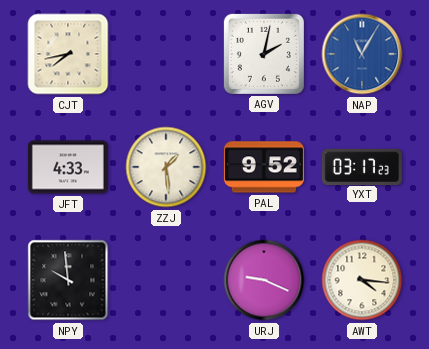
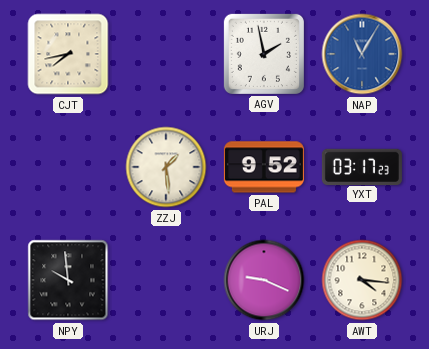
AGV: 2:02 -> 1:58 (264, 54)
JFT: 4:33 -> none (68, 167)
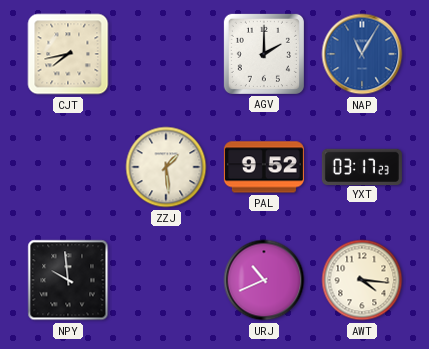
AGV: 1:58 -> 2:00 (264, 54)
URJ: 9:19 -> 10:41 (264, 280)
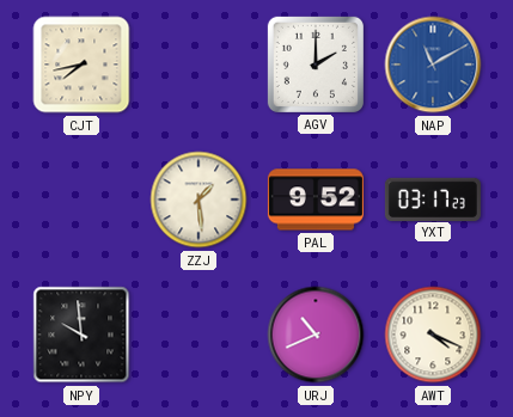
NAP: 11:05 -> 11:10 (433, 65)
AWT: 4:16 -> 4:19 (433, 335)
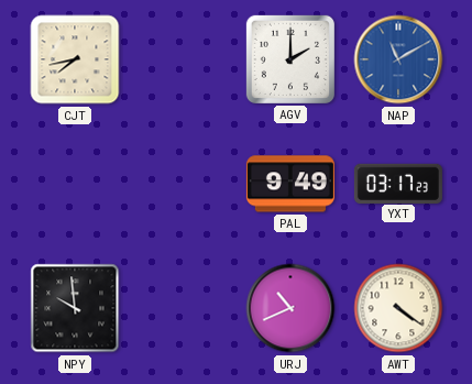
ZZJ: 1:29 -> none (199, 200)
PAL: 9:52 -> 9:49 (290, 184)
AWT: 4:19 -> 4:21 (398, 308)
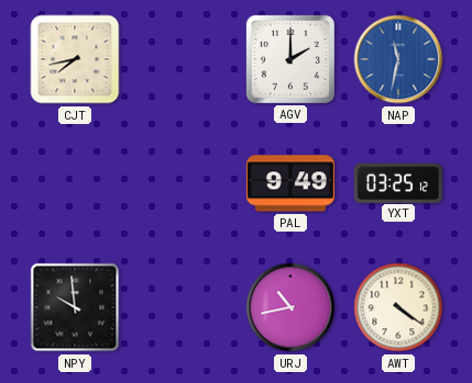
NAP: 11:10 -> 11:32 (398, 59)
YXT: 03:17 -> 03:25 (398, 182)
URJ: 10:41 -> 10:43 (290, 307)
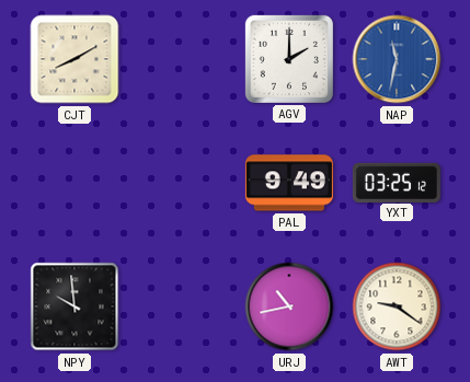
CJT: 7:43 -> 8:10 (74, 59)
AWT: 4:21 -> 9:21 (397, 306)
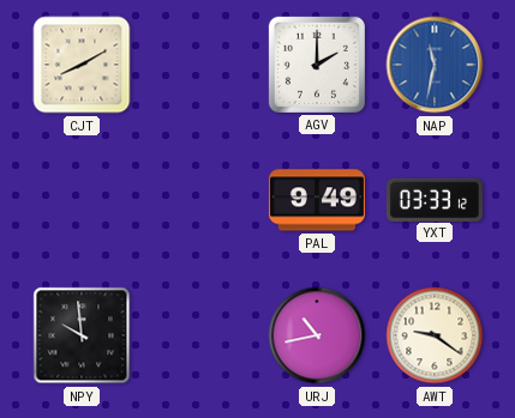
YXT: 03:25 -> 03:33 (435, 199)
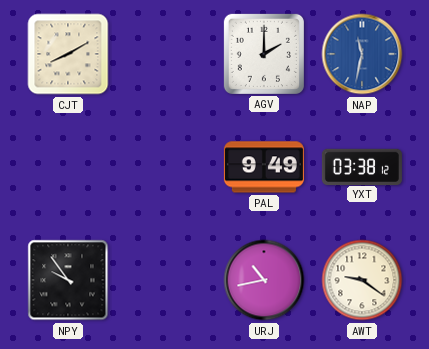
YXT: 03:33 -> 03:38 (362, 166)
NPY: 9:59 -> 9:54 (68, 280)
